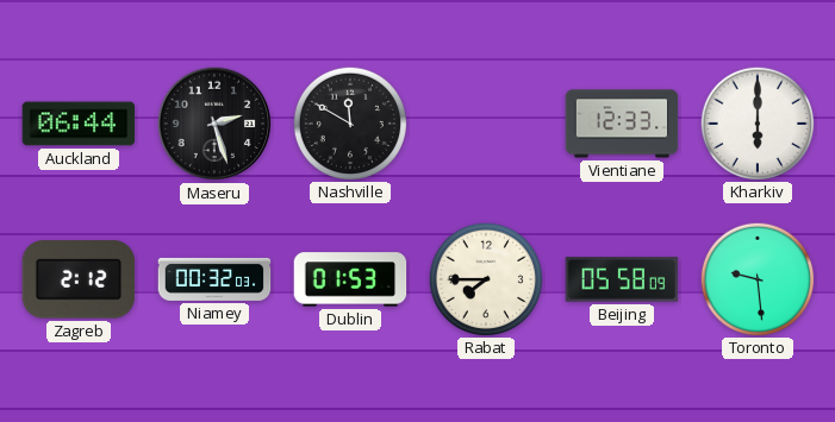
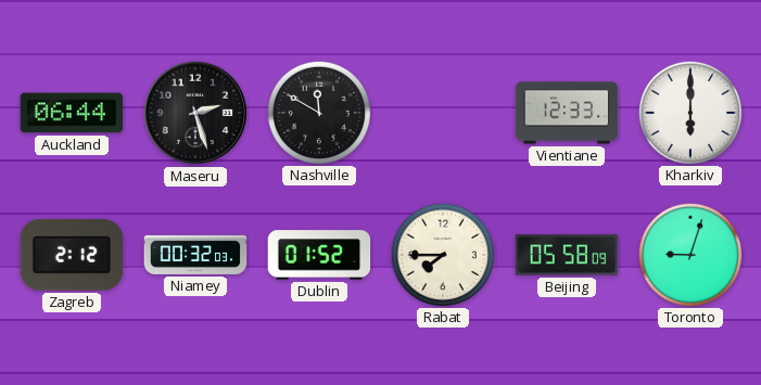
Dublin: 01:53 -> 01:52 (319, 255)
Toronto: 9:29 -> 9:03 (689, 254)
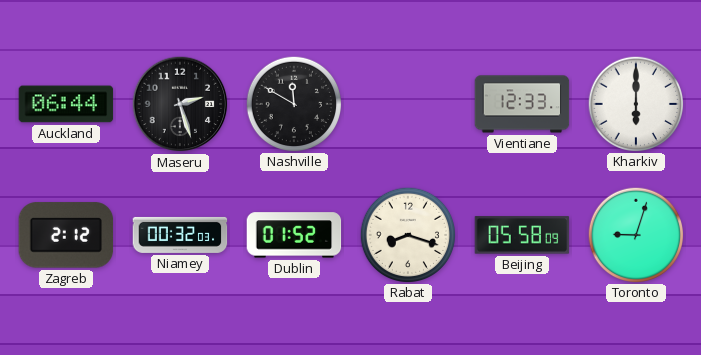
Rabat: 7:45 -> 8:18 (407, 234)
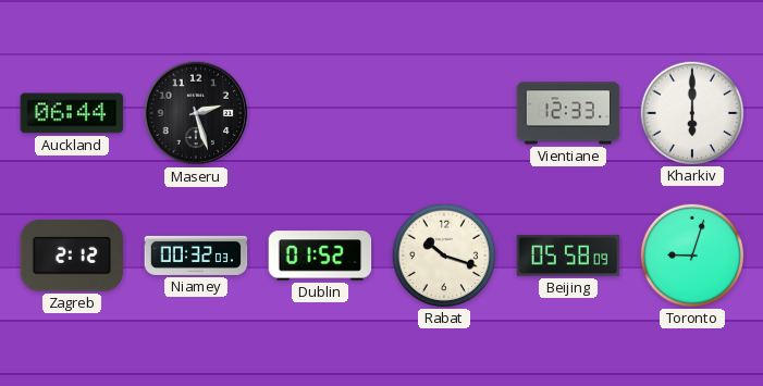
Nashville: 11:50 -> none (293, 103)
Rabat: 8:18 -> 10:18 (443, 254)
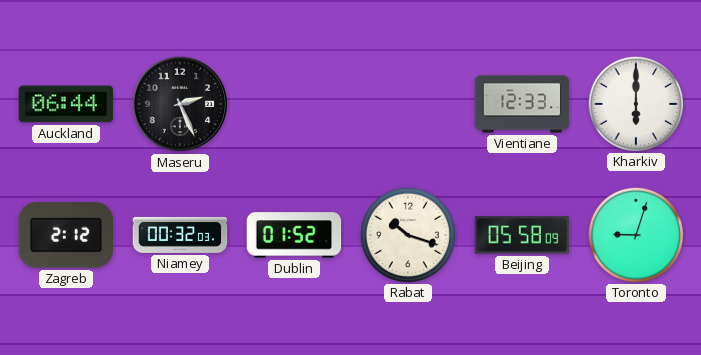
Maseru: 2:27 -> 2:26 (180, 104)
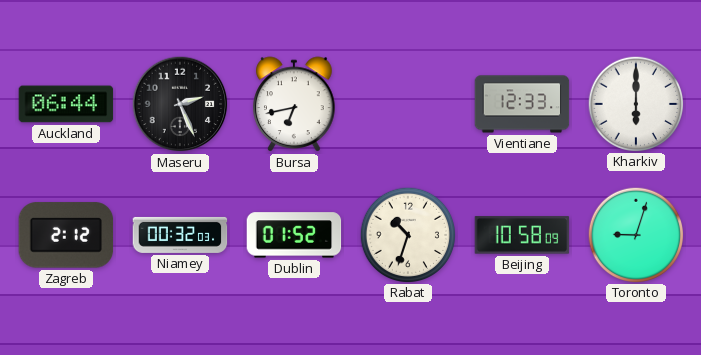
Bursa: none -> 6:43 (294, 104)
Rabat: 10:18 -> 10:33 (407, 234)
Beijing: 05:58 -> 10:58 (522, 235)
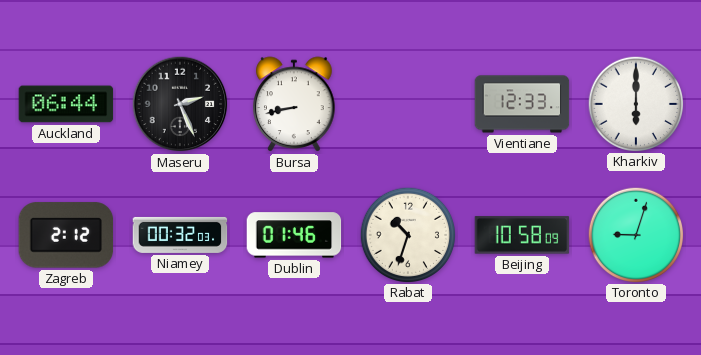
Bursa: 6:43 -> 8:43 (294, 104)
Dublin: 01:52 -> 01:46 (294, 235)
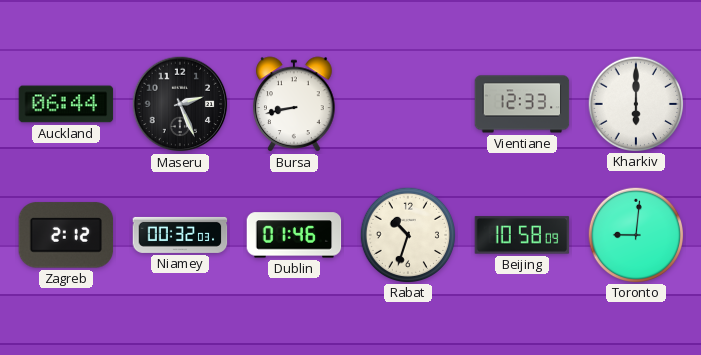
Toronto: 9:03 -> 9:01 (635, 234)
